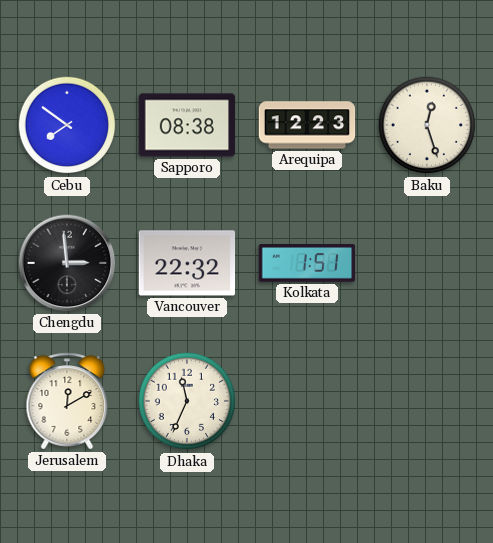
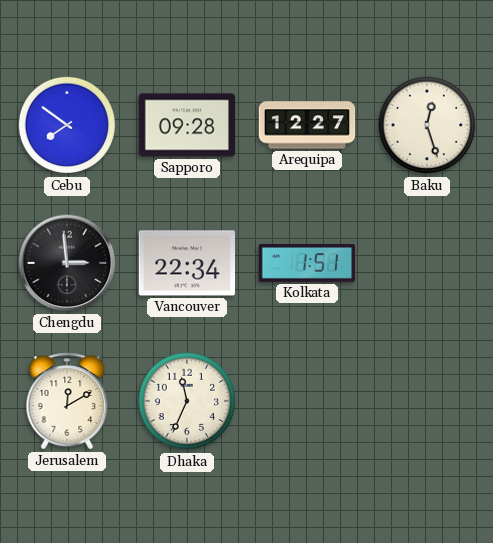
Sapporo: 08:38 -> 09:28 (187, 125)
Arequipa: 12:23 -> 12:27 (307, 125)
Vancouver: 22:32 -> 22:34 (187, 263)
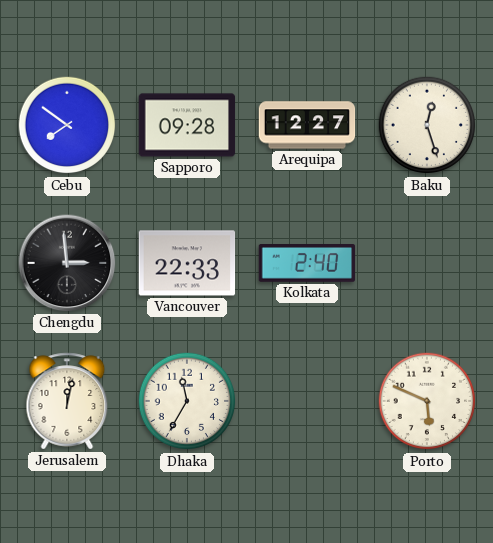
Vancouver: 22:34 -> 22:33 (187, 263)
Kolkata: 1:51 -> 2:40 (307, 264)
Jerusalem: 12:10 -> 12:02 (67, 401)
Dhaka: 11:34 -> 11:35 (187, 401)
Porto: none -> 5:49 (427, 401)
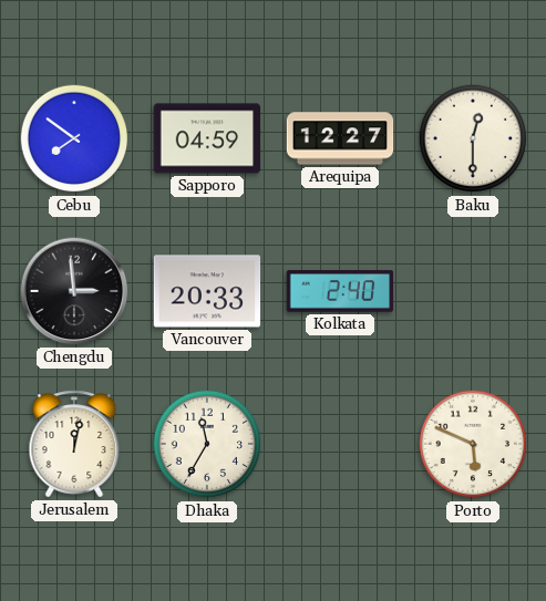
Sapporo: 09:28 -> 04:59 (207, 138)
Baku: 12:27 -> 12:30 (473, 138)
Vancouver: 22:33 -> 20:33 (207, 291)
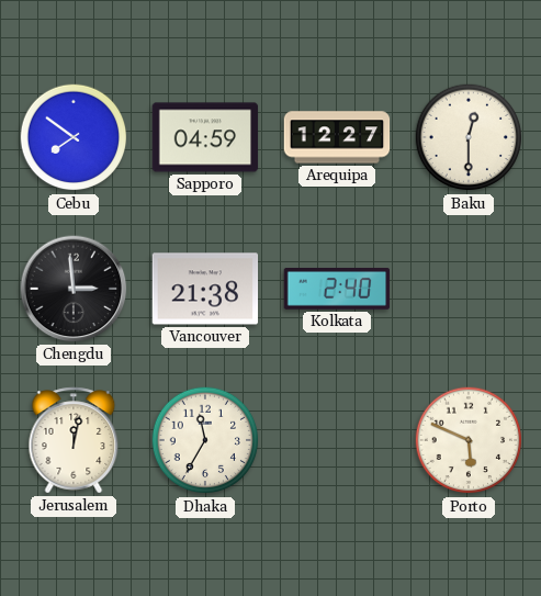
Vancouver: 20:33 -> 21:38 (205, 289)
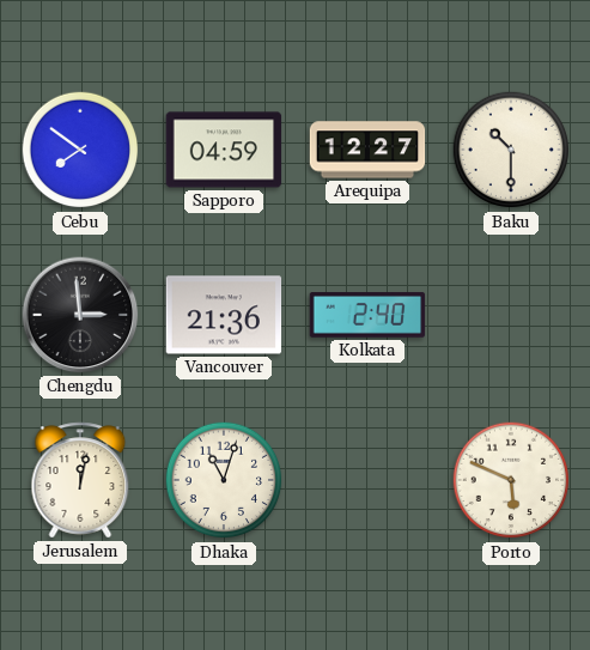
Baku: 12:30 -> 10:30 (511, 150)
Vancouver: 21:38 -> 21:36 (224, 315)
Dhaka: 11:35 -> 11:03 (224, 480)
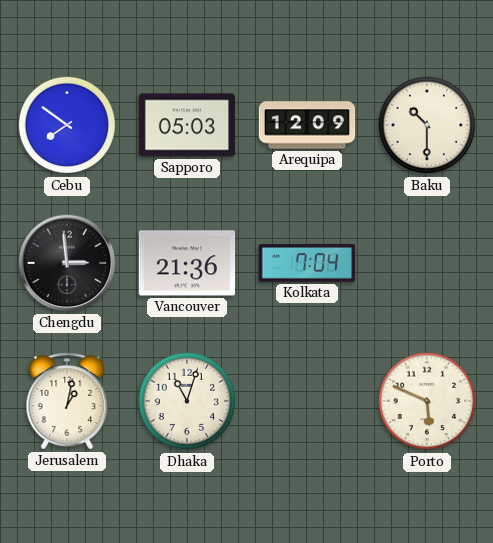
Sapporo: 04:59 -> 05:03 (187, 125)
Arequipa: 12:27 -> 12:09 (307, 125)
Kolkata: 2:40 -> 7:04 (307, 264)
Jerusalem: 12:02 -> 1:02 (67, 401)
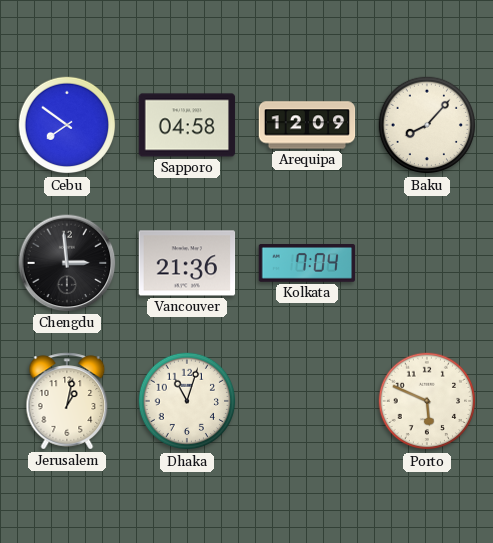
Sapporo: 05:03 -> 04:58 (187, 125)
Baku: 10:30 -> 8:07 (427, 125)
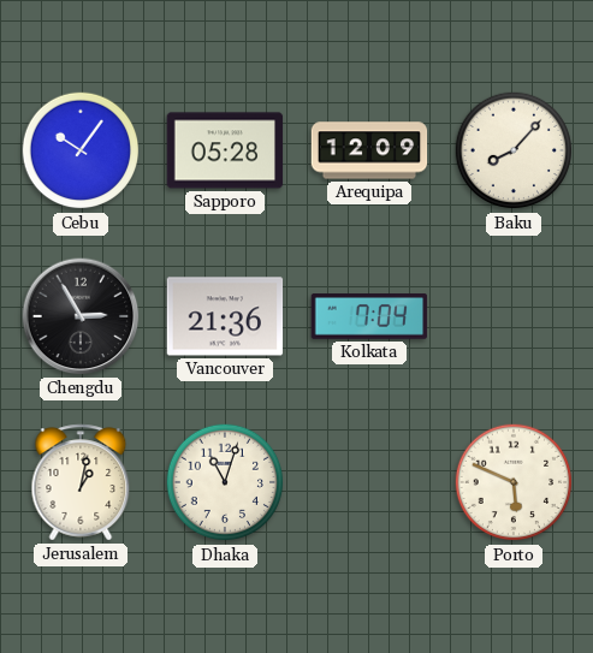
Cebu: 7:51 -> 10:06 (81, 150)
Sapporo: 04:58 -> 05:28 (225, 150)
Chengdu: 2:59 -> 2:55 (81, 316)
